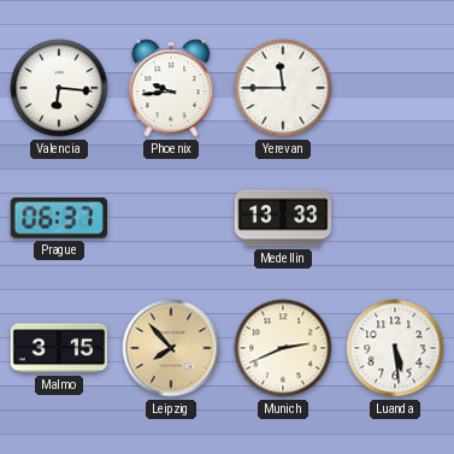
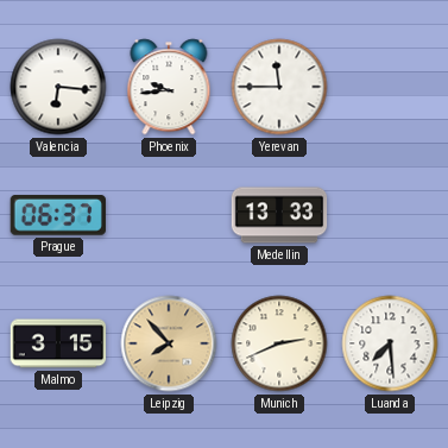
Luanda: 5:29 -> 7:29 (390, 343)
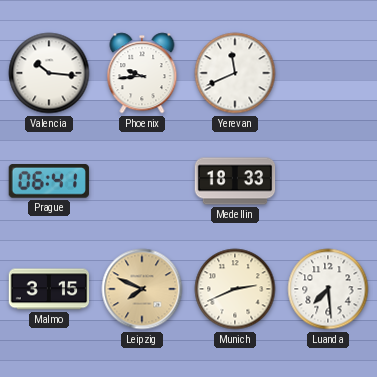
Valencia: 6:16 -> 10:16 (49, 73)
Yerevan: 11:45 -> 11:41 (235, 73)
Prague: 06:37 -> 06:41 (48, 182)
Medellin: 13:33 -> 18:33 (235, 181)
Leipzig: 7:53 -> 7:49 (142, 289)
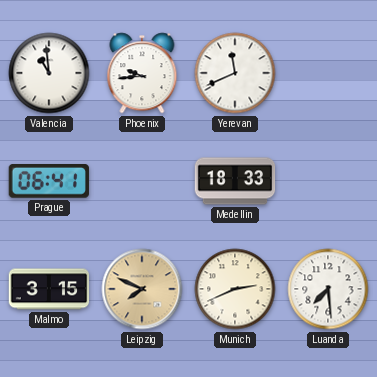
Valencia: 10:16 -> 10:59 (49, 73)
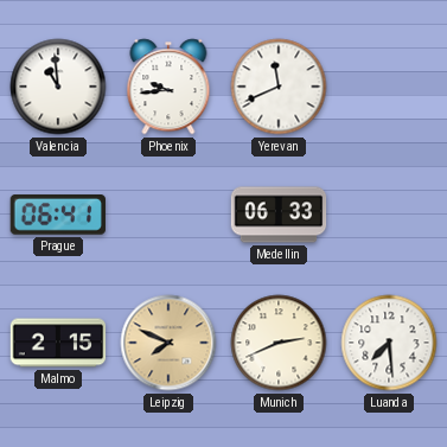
Medellin: 18:33 -> 06:33 (279, 215)
Malmo: 3:15 -> 2:15 (58, 343)
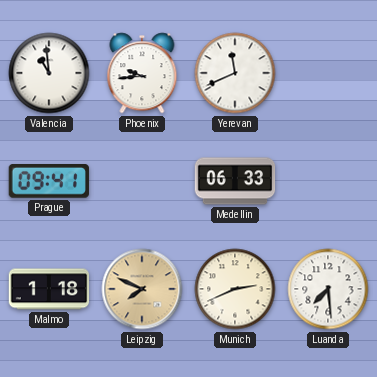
Prague: 06:41 -> 09:41 (48, 182)
Malmo: 2:15 -> 1:18 (49, 289)
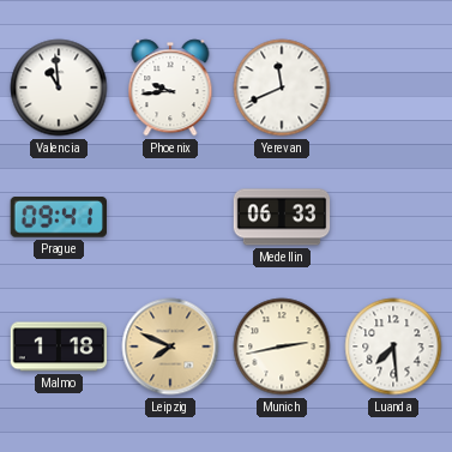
Munich: 2:41 -> 2:43 (282, 346)
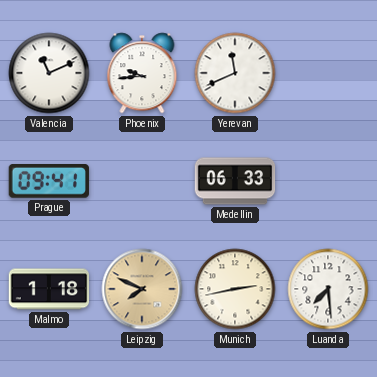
Valencia: 10:59 -> 11:11 (49, 73)
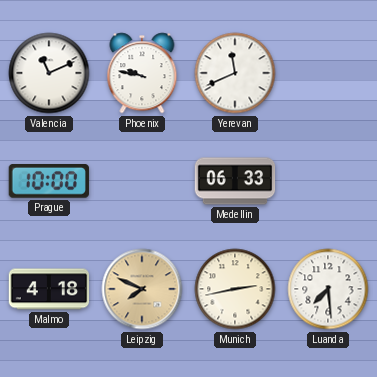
Phoenix: 9:44 -> 9:47 (142, 73)
Prague: 09:41 -> 10:00 (48, 182)
Malmo: 1:18 -> 4:18 (49, 289)
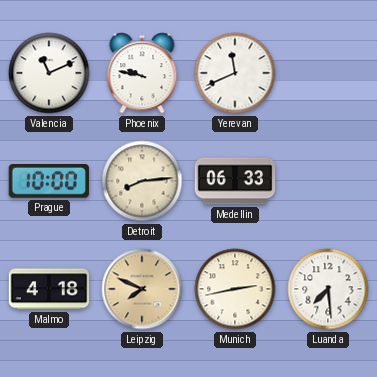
Detroit: none -> 8:14 (142, 181)
